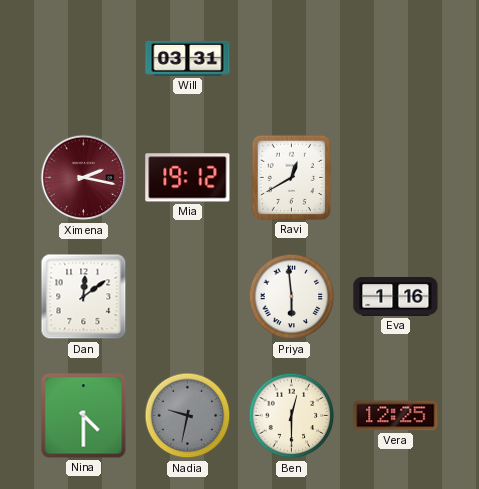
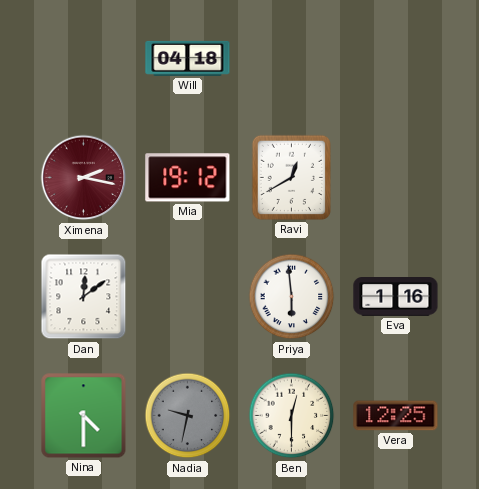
Will: 03:31 -> 04:18 (188, 58)
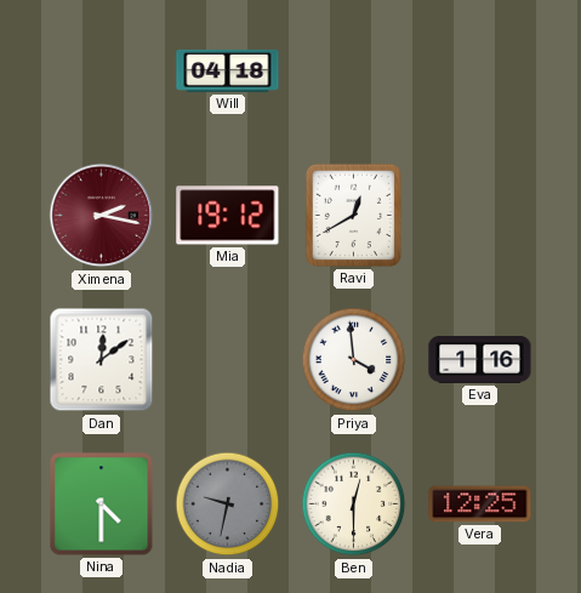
Priya: 5:59 -> 3:59 (354, 360)
